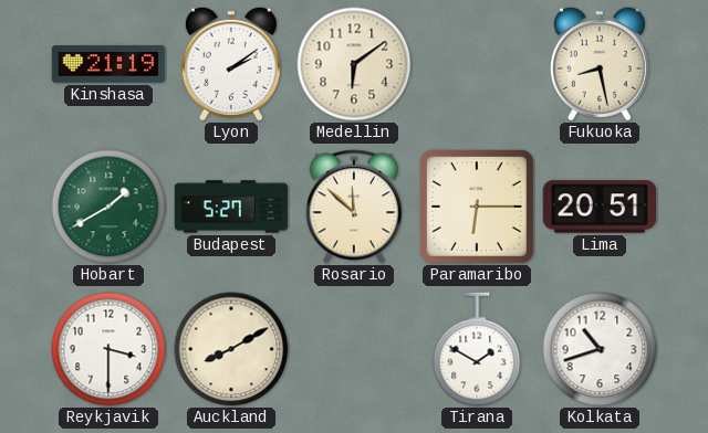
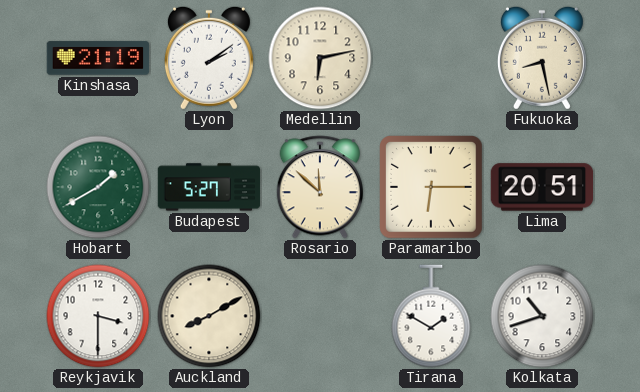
Medellin: 6:09 -> 6:13 (320, 58)
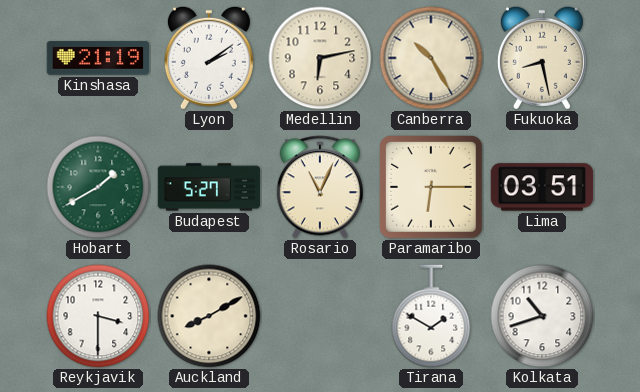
Canberra: none -> 10:25 (431, 58)
Rosario: 11:52 -> 11:04 (320, 187)
Lima: 20:51 -> 03:51 (542, 187)
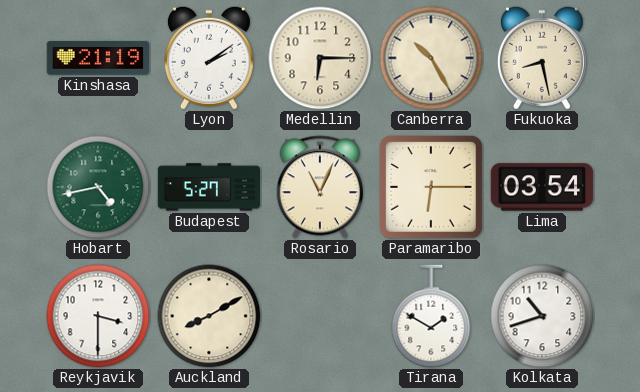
Medellin: 6:13 -> 6:15 (320, 58)
Hobart: 1:40 -> 4:43 (98, 187)
Lima: 03:51 -> 03:54 (542, 187)
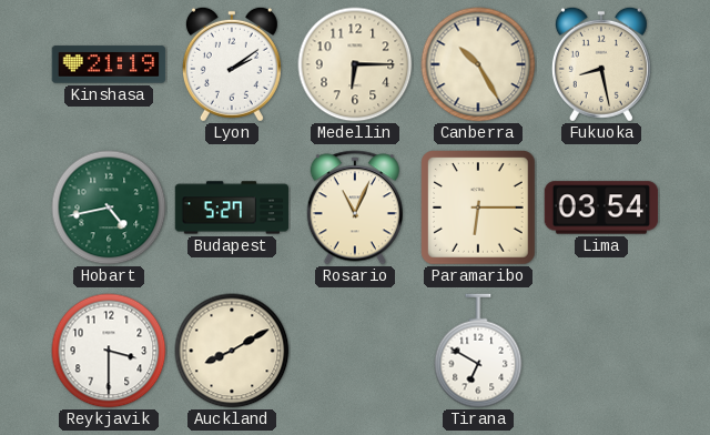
Tirana: 1:50 -> 6:50 (478, 351)
Kolkata: 10:42 -> none (542, 316)
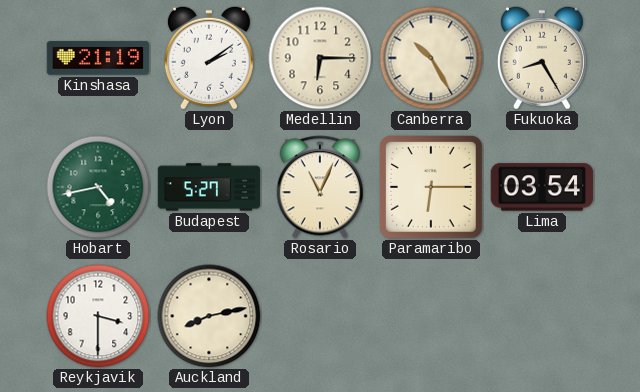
Fukuoka: 8:28 -> 8:25 (542, 58)
Auckland: 8:10 -> 8:13 (209, 316)
Tirana: 6:50 -> none (478, 351)
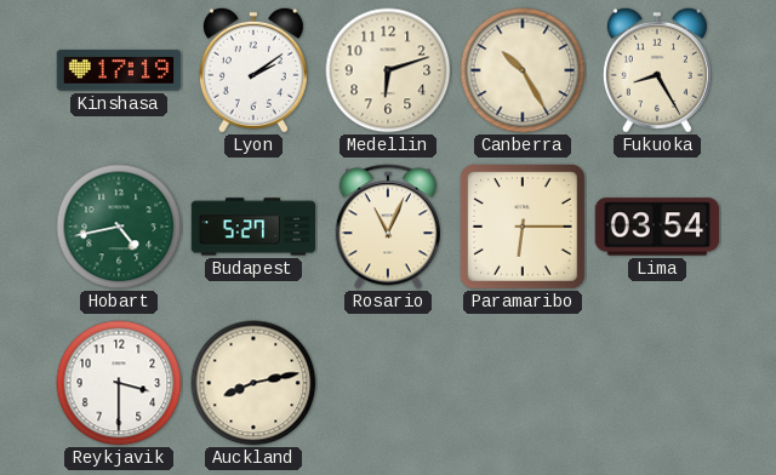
Kinshasa: 21:19 -> 17:19 (119, 70)
Medellin: 6:15 -> 6:12 (388, 70)
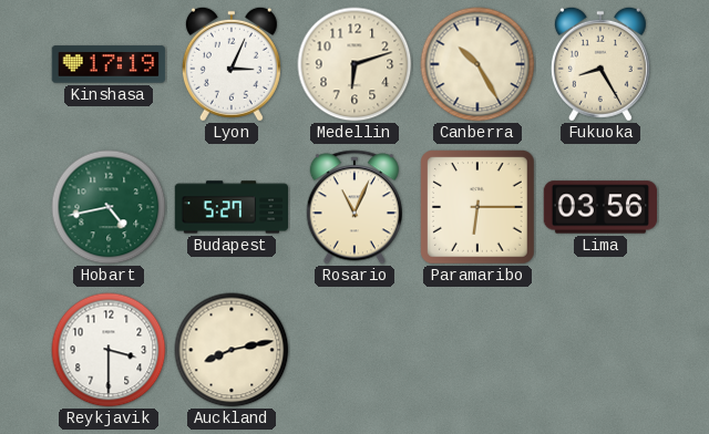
Lyon: 2:09 -> 3:04 (232, 64)
Lima: 03:54 -> 03:56 (600, 207)
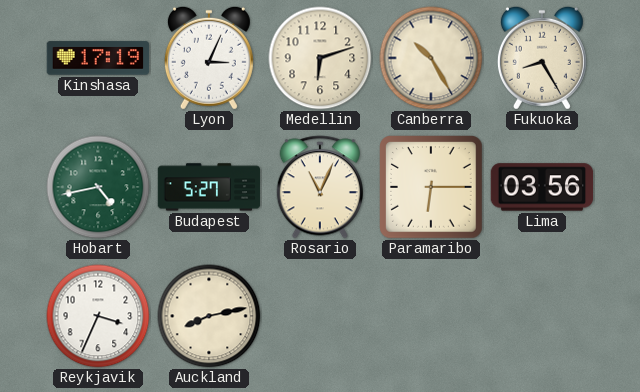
Reykjavik: 3:30 -> 3:34 (98, 316)
